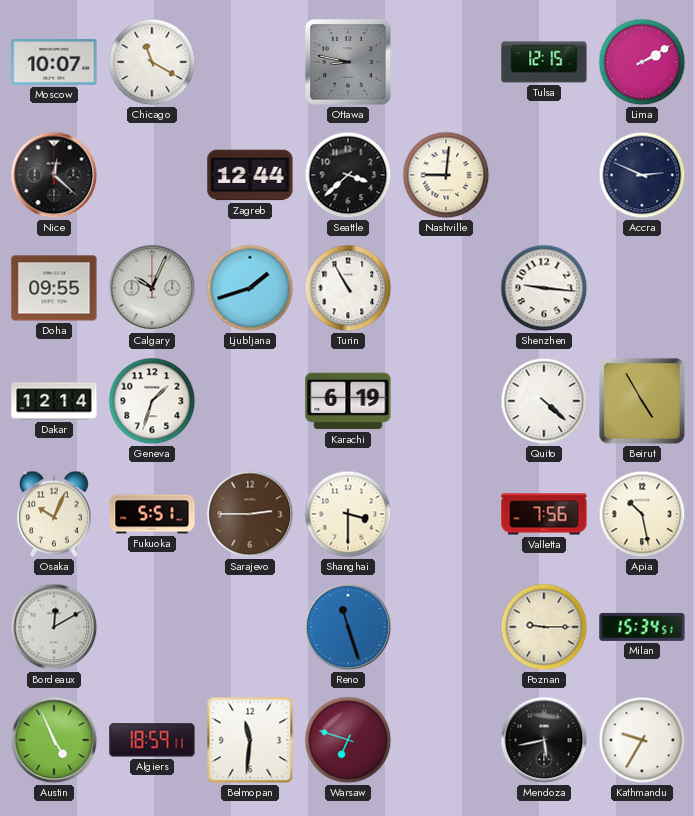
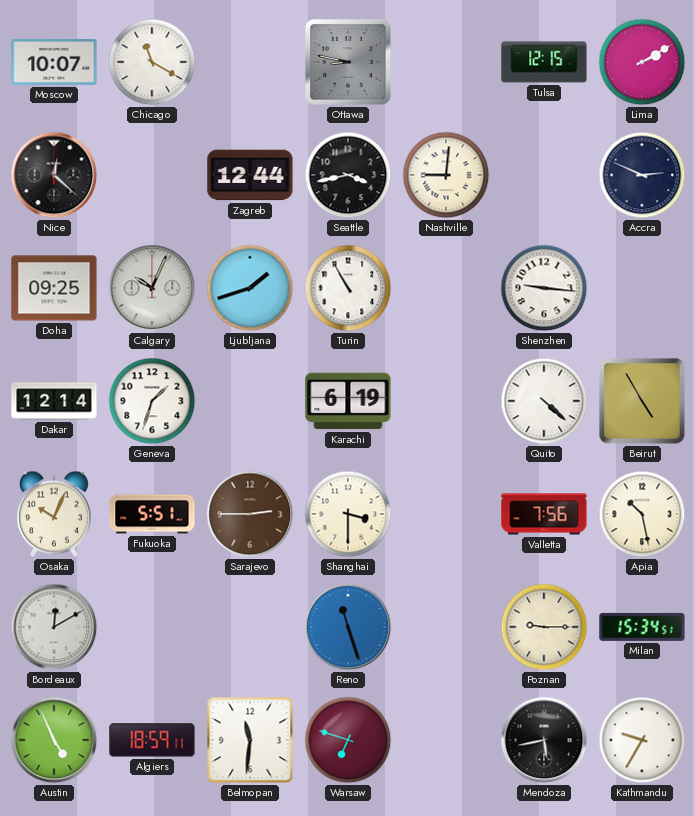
Seattle: 3:38 -> 3:43 (348, 175)
Doha: 09:55 -> 09:25 (54, 288)
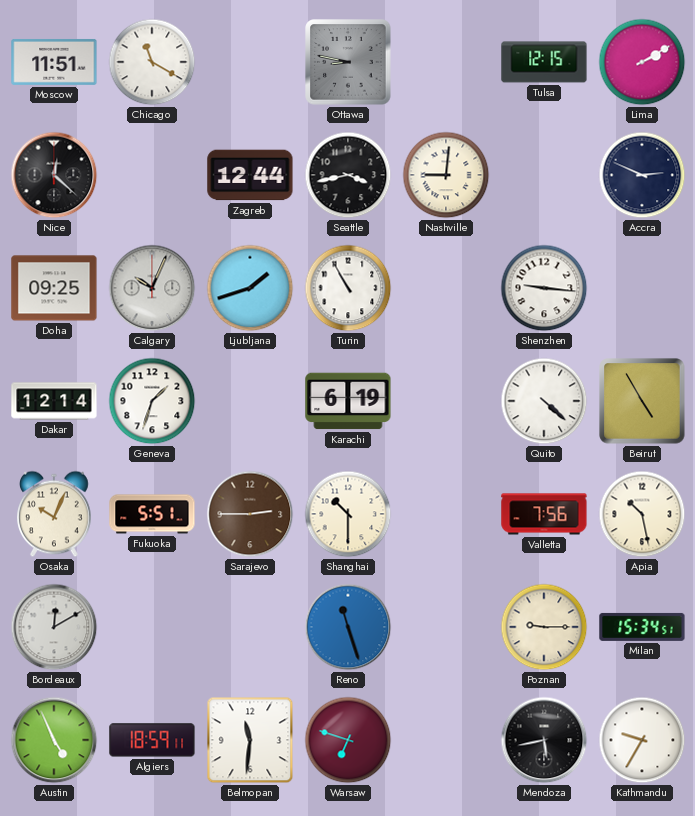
Moscow: 10:07 -> 11:51 (54, 62)
Shanghai: 3:30 -> 10:30 (348, 514)
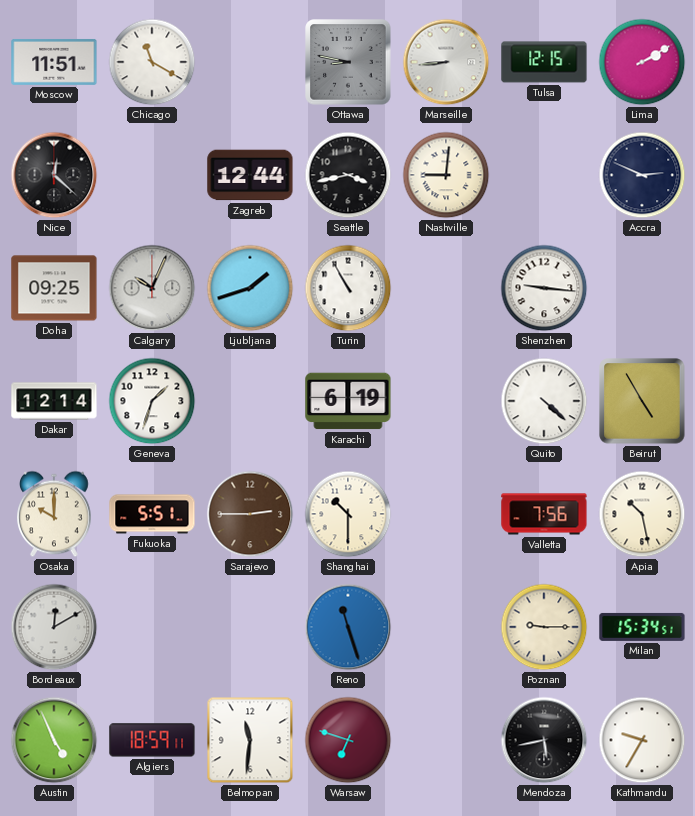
Marseille: none -> 8:44 (446, 62)
Osaka: 10:04 -> 10:00 (55, 514)
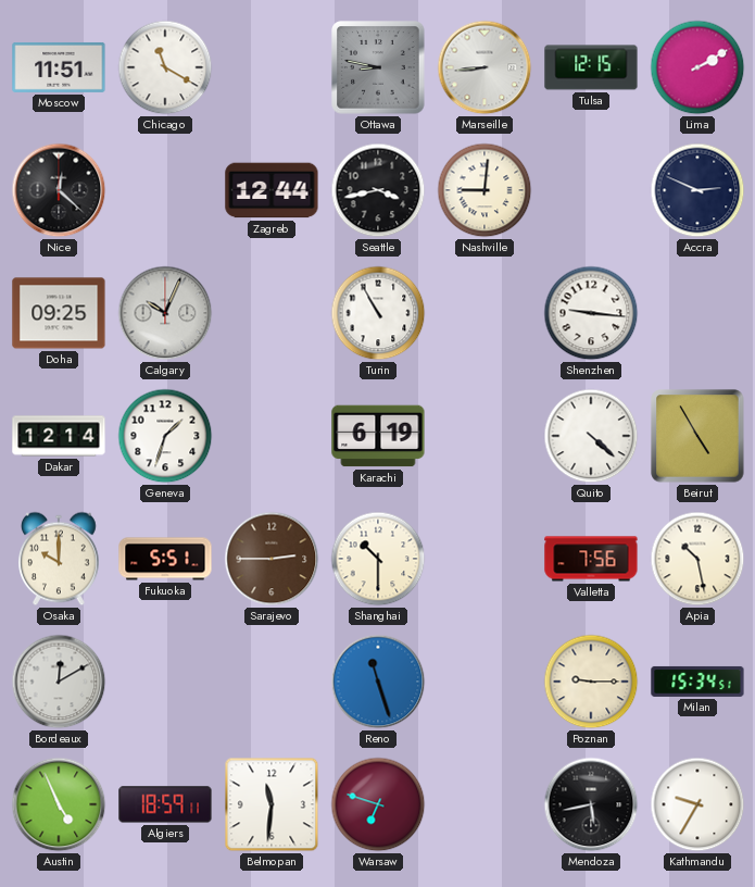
Ljubljana: 1:42 -> none (250, 288)
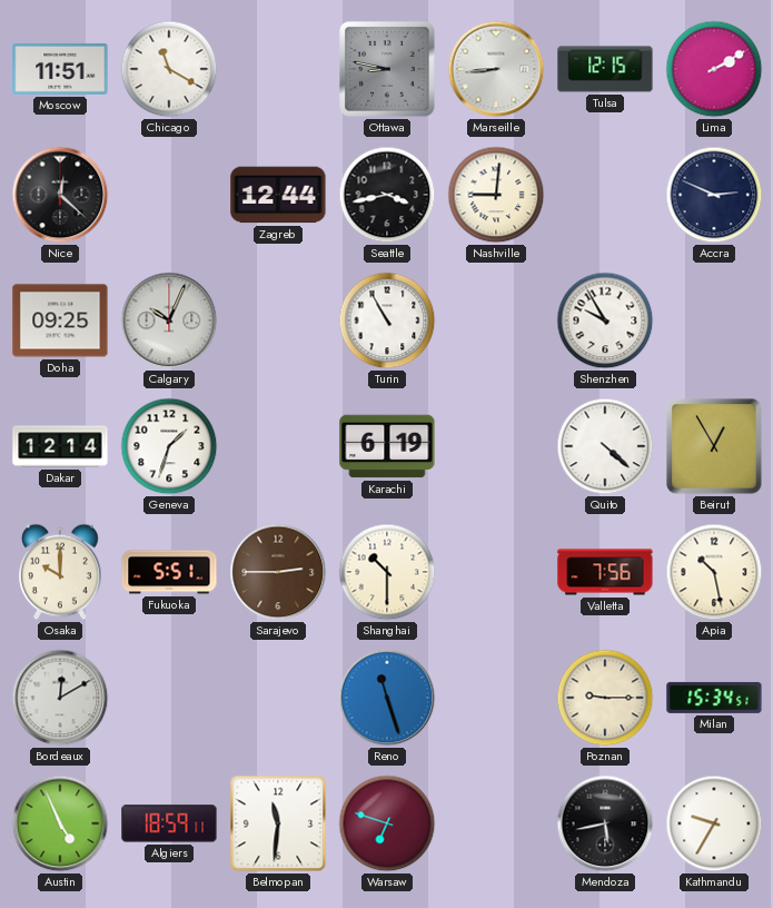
Shenzhen: 9:16 -> 9:55 (605, 320)
Beirut: 4:55 -> 12:55 (714, 446)
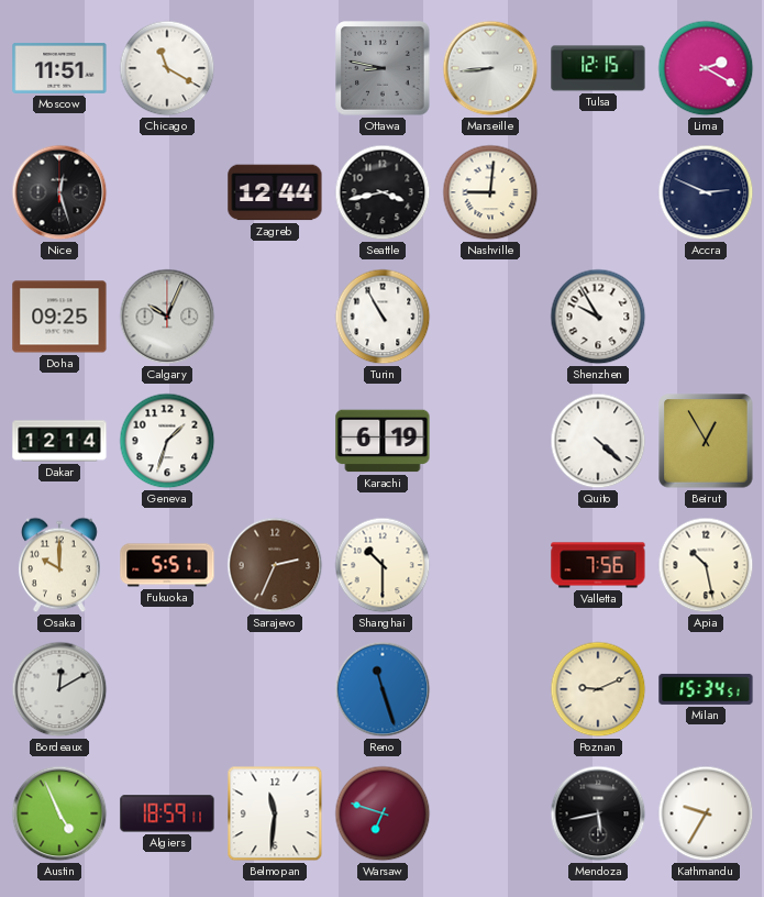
Lima: 2:10 -> 2:20 (706, 68)
Nice: 12:22 -> 12:27 (59, 192)
Sarajevo: 2:45 -> 2:34 (275, 565)
Poznan: 9:15 -> 9:11 (598, 689)
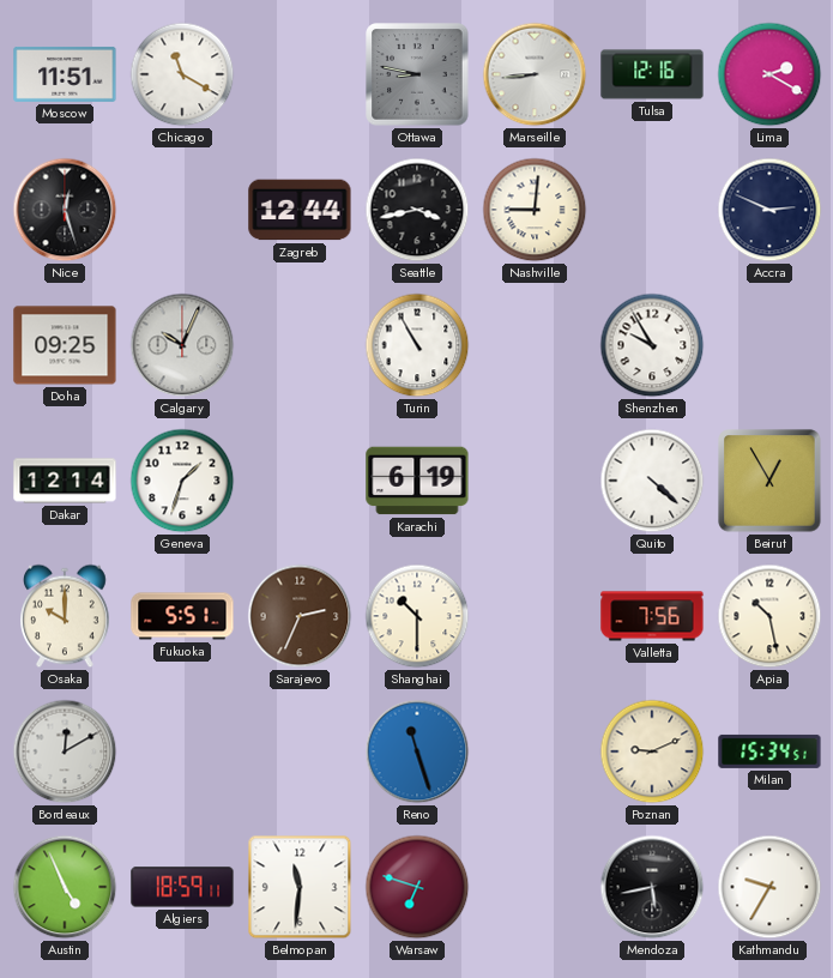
Tulsa: 12:15 -> 12:16 (652, 74)
